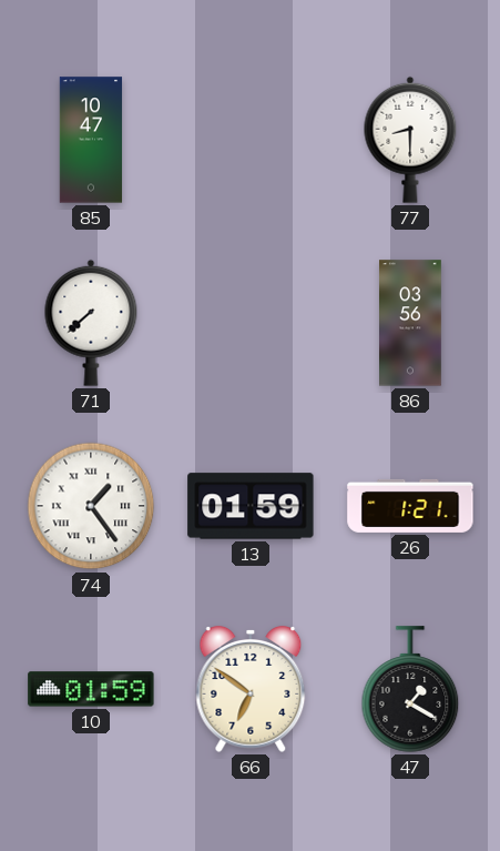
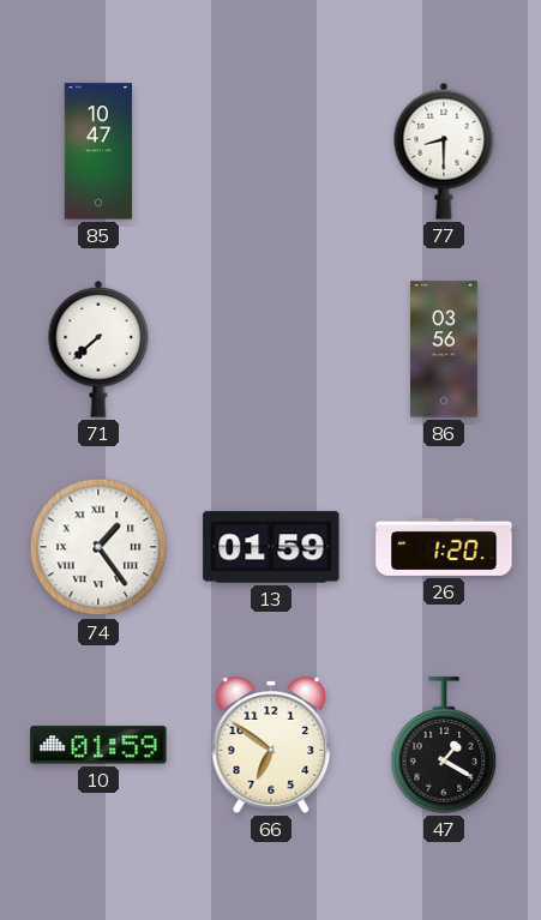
26: 1:21 -> 1:20 (444, 547)
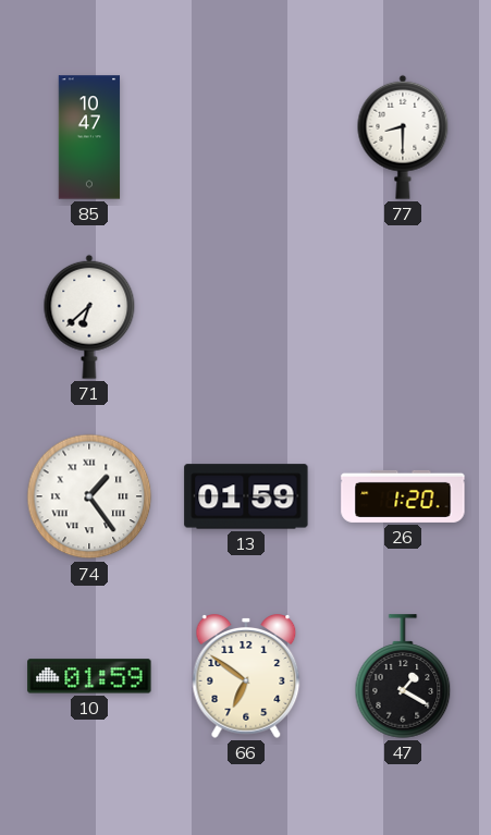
71: 7:38 -> 6:38 (89, 317)
86: 03:56 -> none (445, 349)
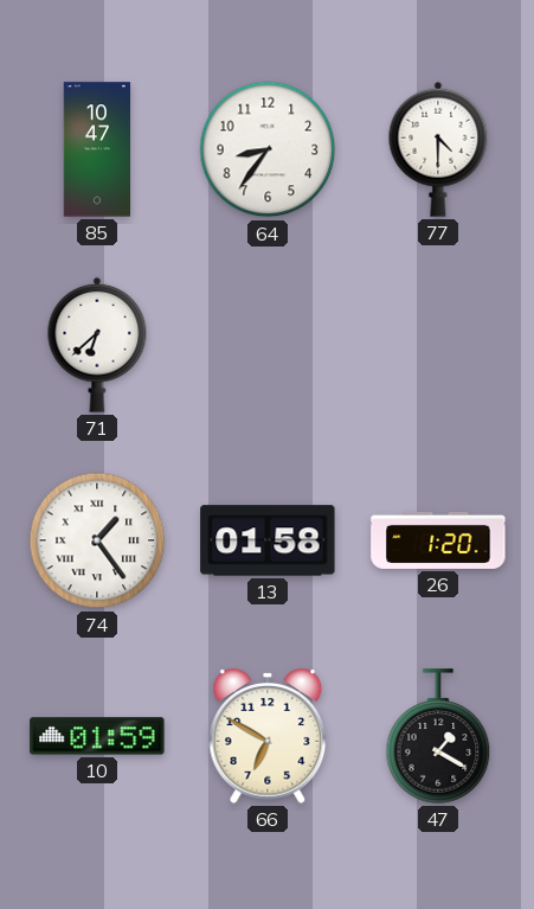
64: none -> 8:36 (268, 149)
77: 8:30 -> 4:30 (438, 149)
13: 01:59 -> 01:58 (268, 540)
66: 6:51 -> 6:50 (268, 736)
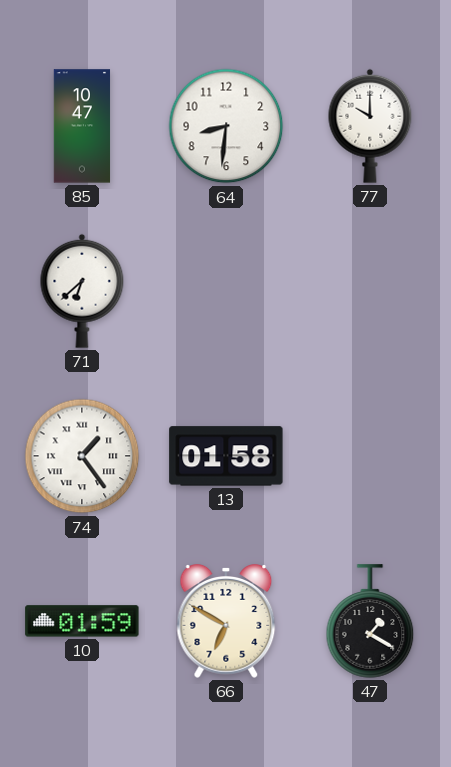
64: 8:36 -> 8:31 (226, 126)
77: 4:30 -> 10:00 (370, 126)
26: 1:20 -> none (438, 540)
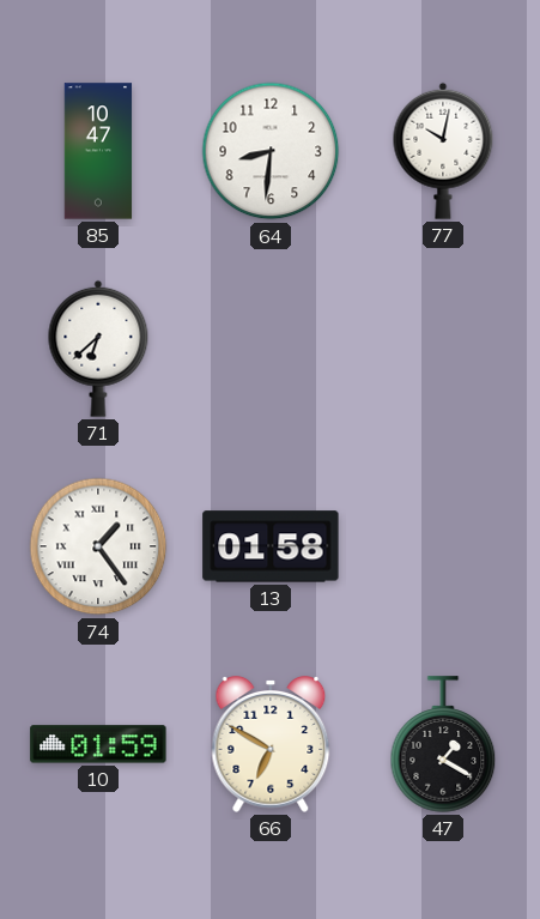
77: 10:00 -> 10:02 (443, 151)
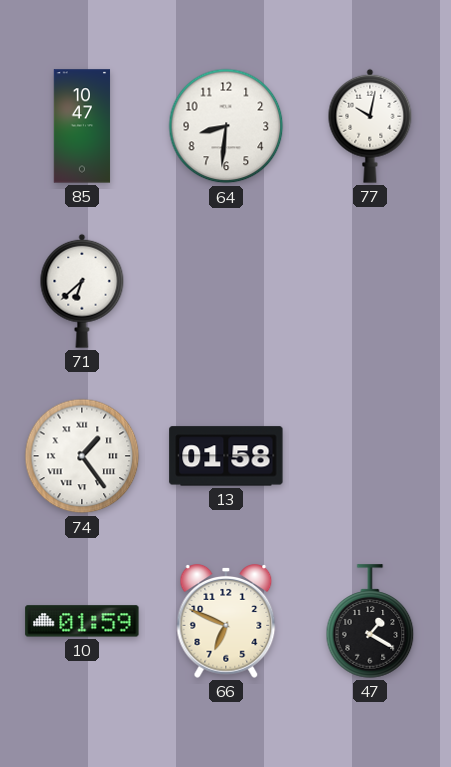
66: 6:50 -> 6:49 (226, 621)
